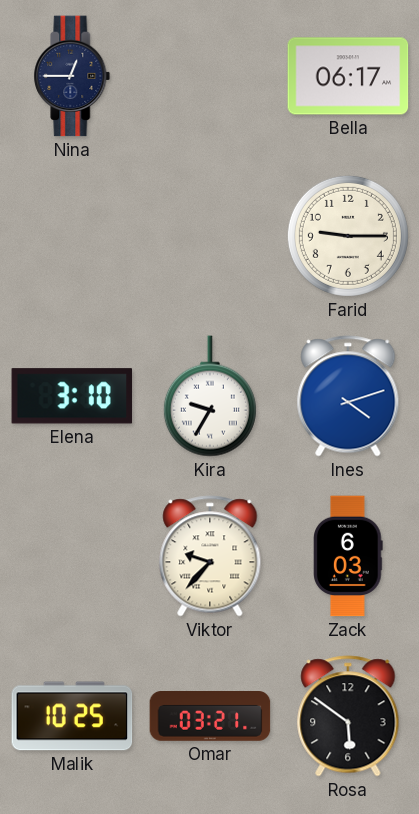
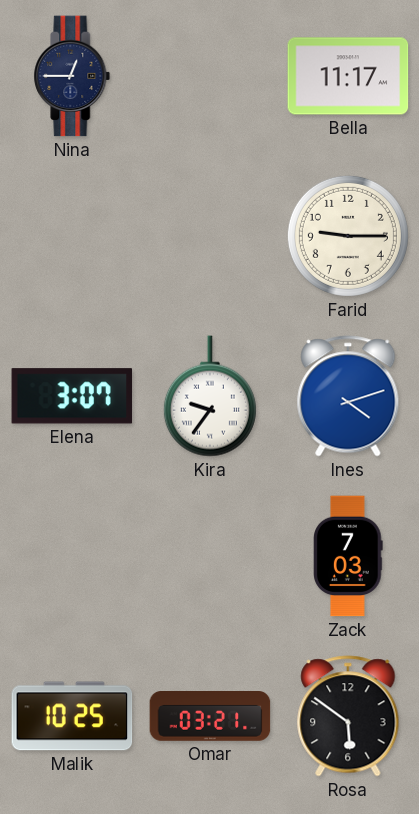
Bella: 06:17 -> 11:17 (348, 76)
Elena: 3:10 -> 3:07 (72, 396)
Kira: 9:35 -> 9:36 (210, 396)
Viktor: 9:37 -> none (210, 556)
Zack: 6:03 -> 7:03 (348, 556)
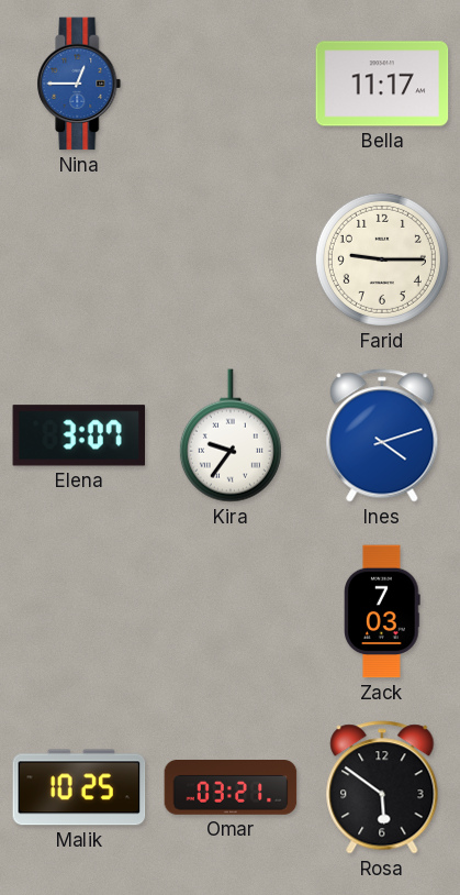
Nina dial: navy -> blue (79, 84)
